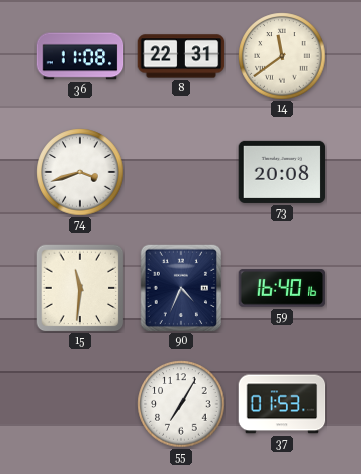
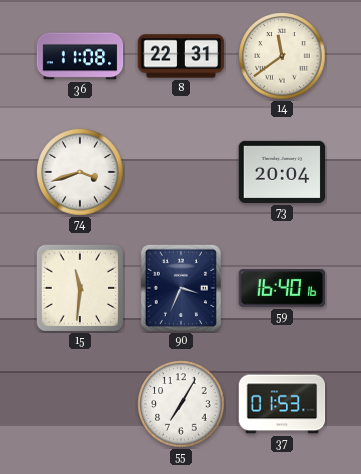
73: 20:08 -> 20:04 (282, 172)
90: 4:34 -> 3:34 (180, 288)
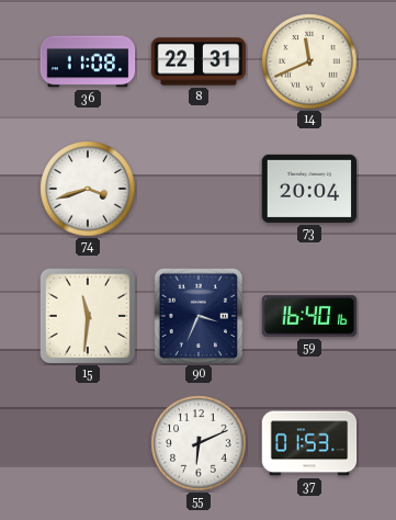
14: 11:39 -> 11:41 (309, 61)
55: 7:05 -> 6:11 (199, 443)
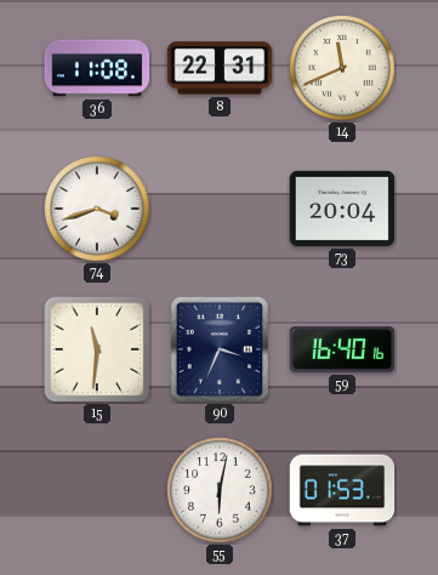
55: 6:11 -> 6:02 (220, 490)
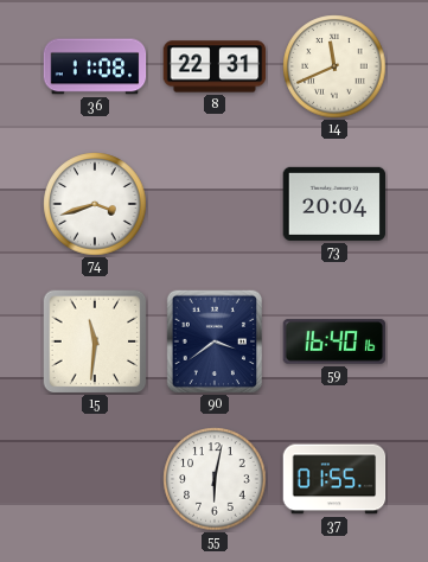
90: 3:34 -> 3:39 (213, 341)
37: 01:53 -> 01:55 (334, 479)
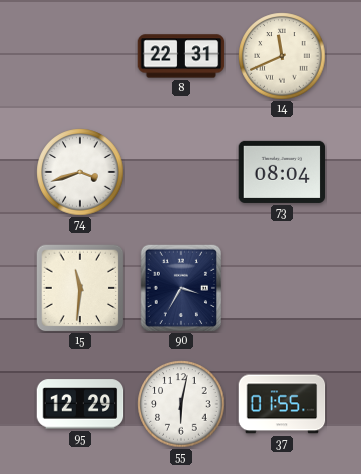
36: 11:08 -> none (95, 66)
73: 20:04 -> 08:04 (282, 172)
90: 3:39 -> 3:35 (180, 288)
59: 16:40 -> none (334, 341)
95: none -> 12:29 (80, 404)
